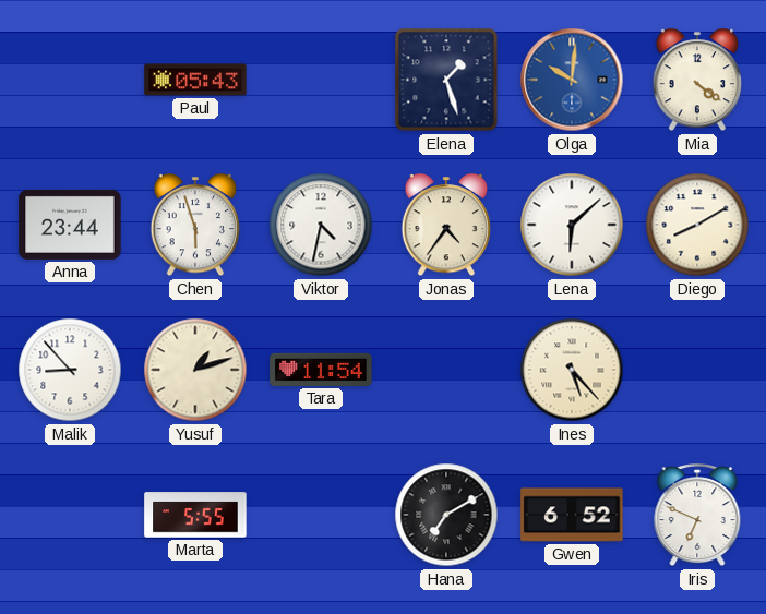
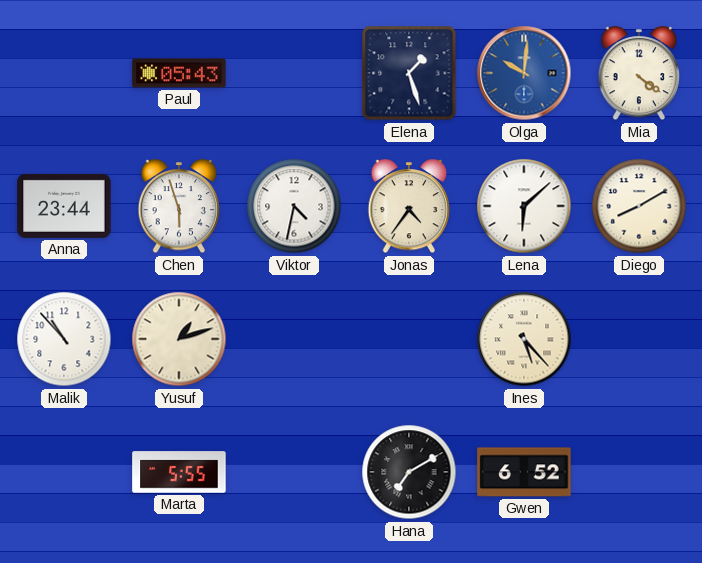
Malik: 8:53 -> 10:53 (64, 339)
Tara: 11:54 -> none (321, 370)
Iris: 6:49 -> none (697, 516)
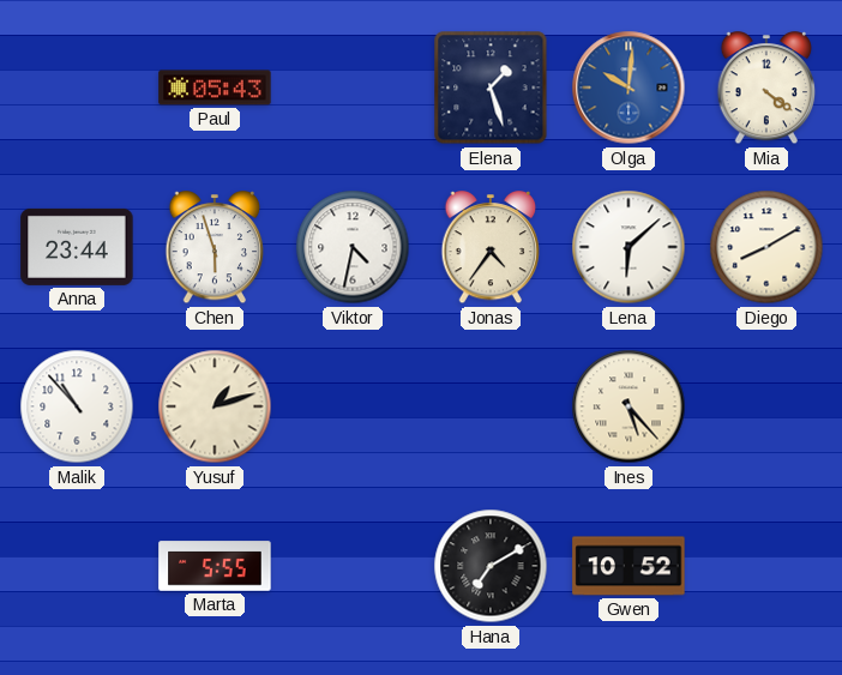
Gwen: 6:52 -> 10:52 (629, 566)
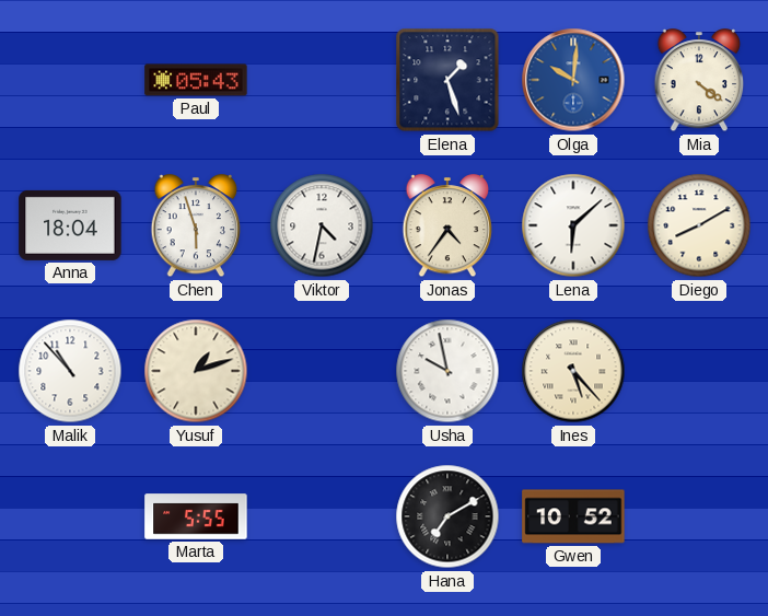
Anna: 23:44 -> 18:04 (70, 225)
Usha: none -> 9:58 (447, 371)
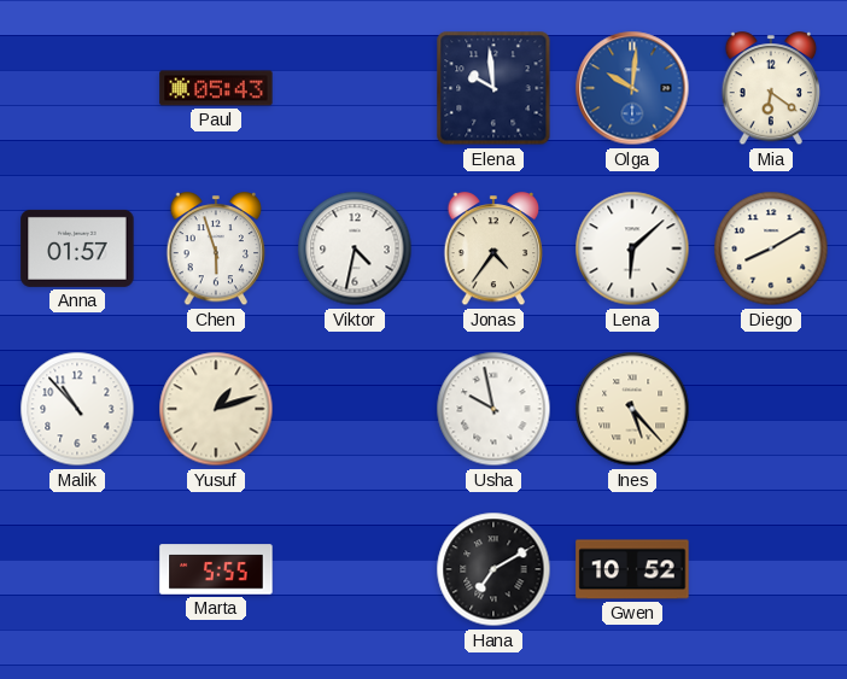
Elena: 1:27 -> 9:59 (493, 88)
Mia: 4:21 -> 6:21 (771, 89)
Anna: 18:04 -> 01:57 (77, 248)
